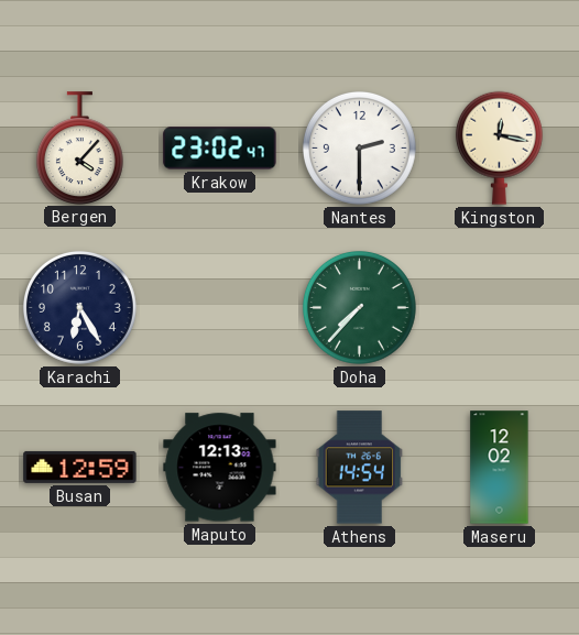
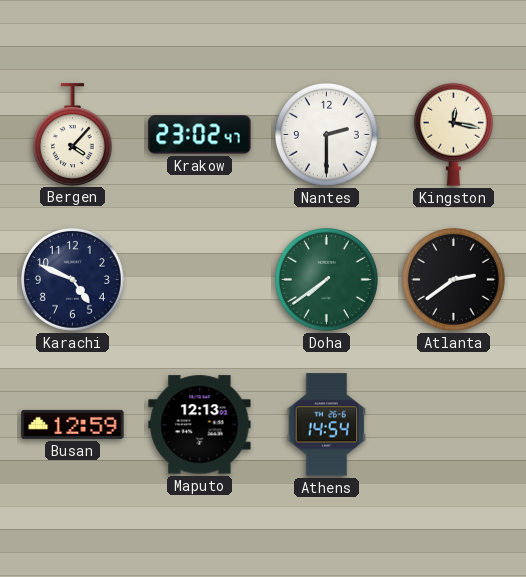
Karachi: 6:25 -> 4:49 (72, 279)
Doha: 7:37 -> 7:39 (326, 279)
Atlanta: none -> 2:39 (453, 279)
Maseru: 12:02 -> none (500, 468)
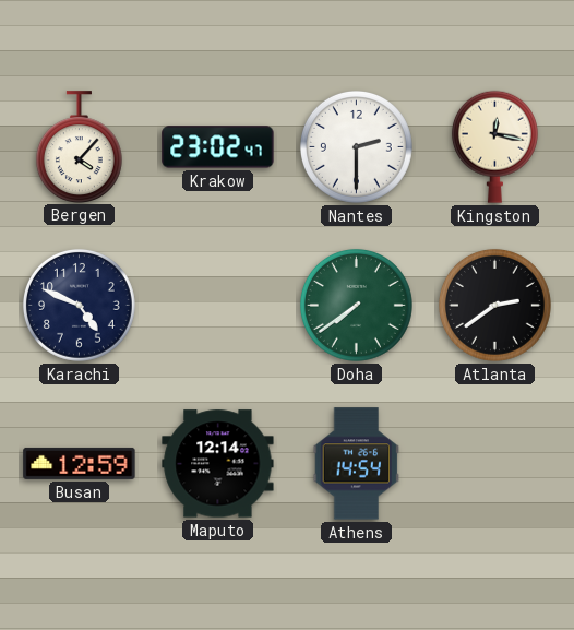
Maputo: 12:13 -> 12:14 (218, 464)
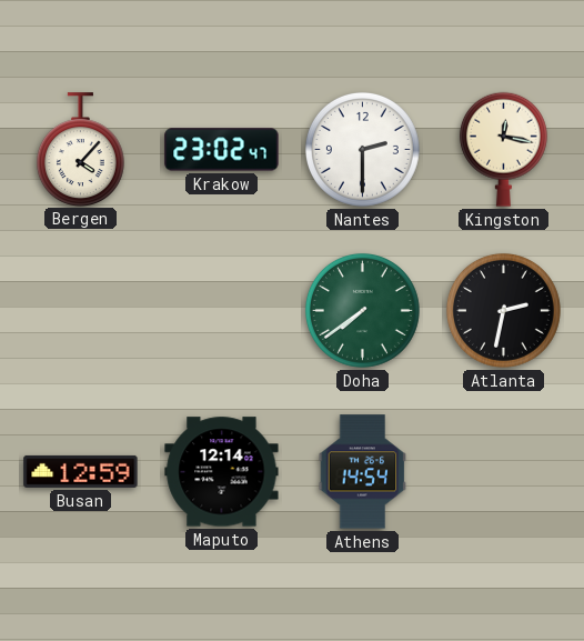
Karachi: 4:49 -> none (79, 305)
Atlanta: 2:39 -> 2:32 (503, 310)
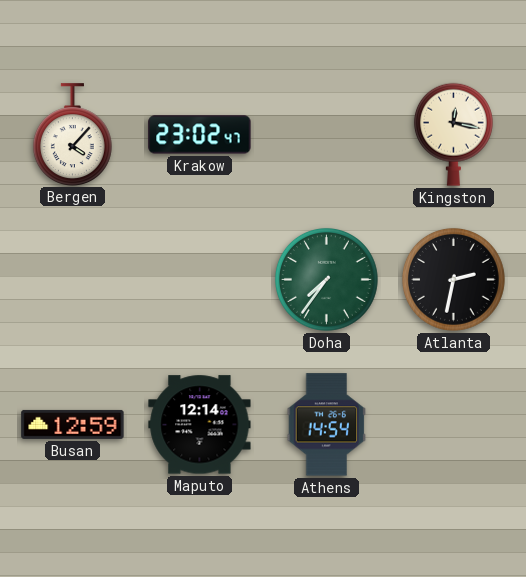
Nantes: 2:30 -> none (362, 149)
Doha: 7:39 -> 7:36 (326, 279)
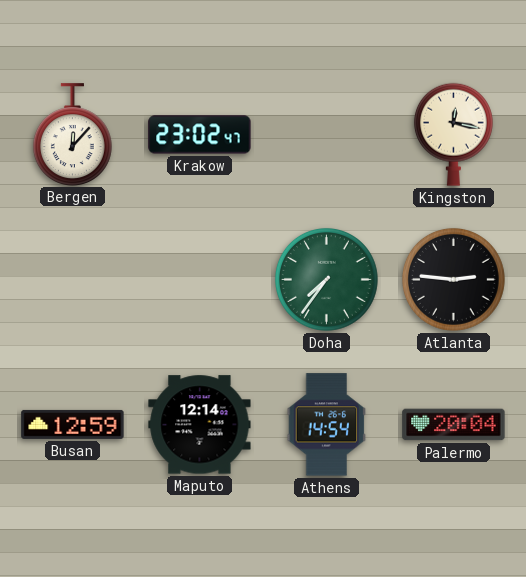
Bergen: 4:07 -> 12:07 (72, 134)
Atlanta: 2:32 -> 2:46 (453, 279)
Palermo: none -> 20:04 (454, 425)
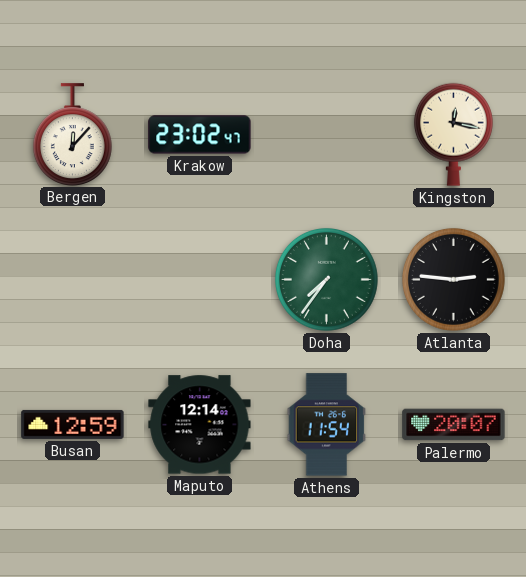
Athens: 14:54 -> 11:54 (327, 425)
Palermo: 20:04 -> 20:07 (454, 425)
